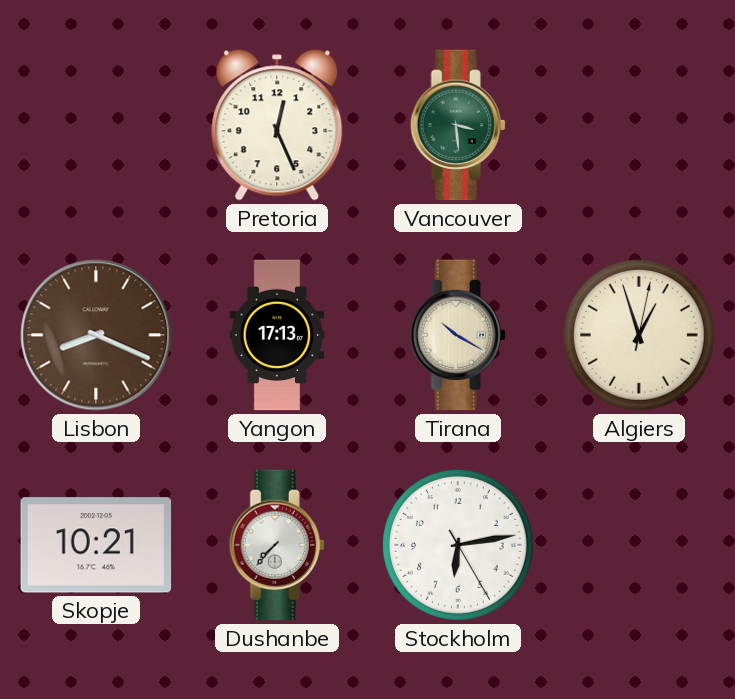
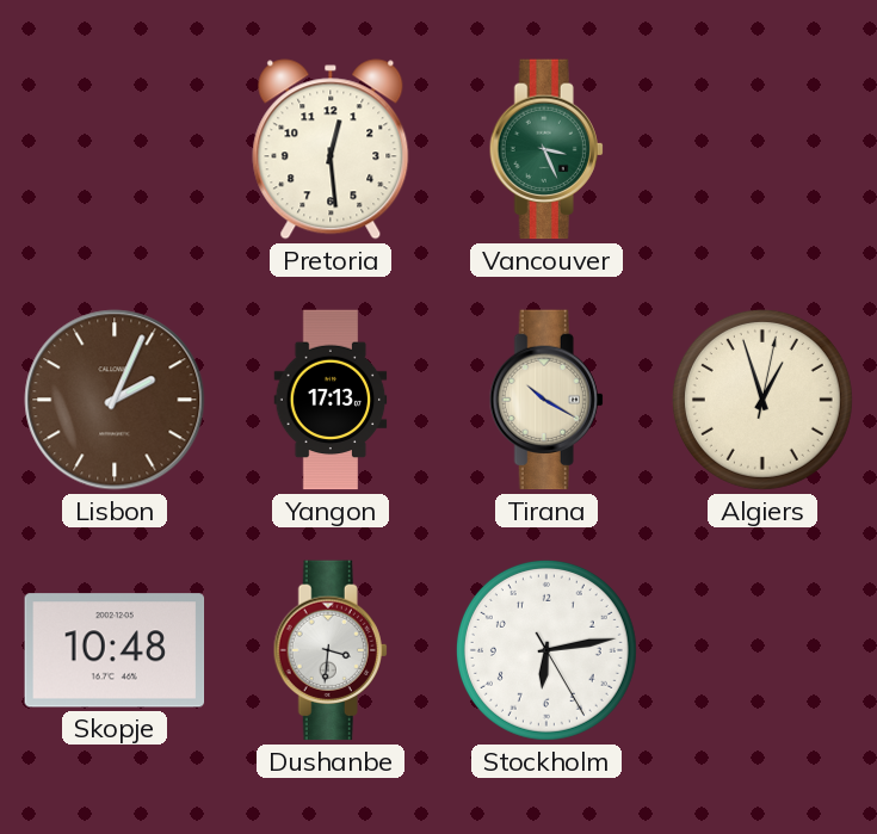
Pretoria: 12:26 -> 12:29 (331, 149)
Vancouver: 3:29 -> 3:26 (546, 149)
Lisbon: 8:19 -> 2:04 (115, 400)
Skopje: 10:21 -> 10:48 (115, 650)
Dushanbe: 7:37 -> 3:31 (331, 650)
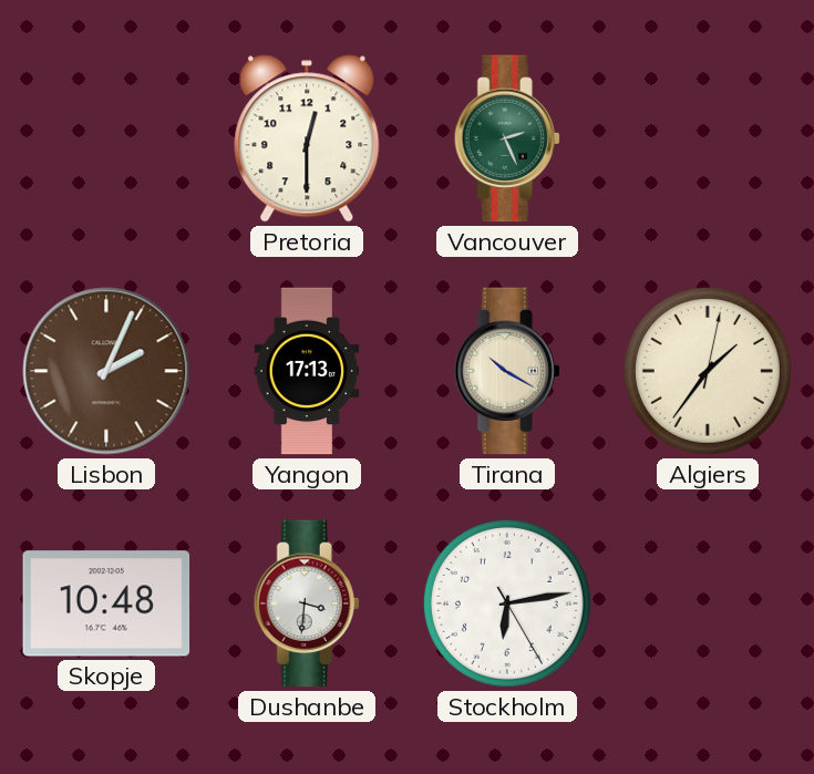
Pretoria: 12:29 -> 12:30 (307, 138)
Vancouver: 3:26 -> 2:26 (507, 138)
Algiers: 12:57 -> 1:36 (708, 371)
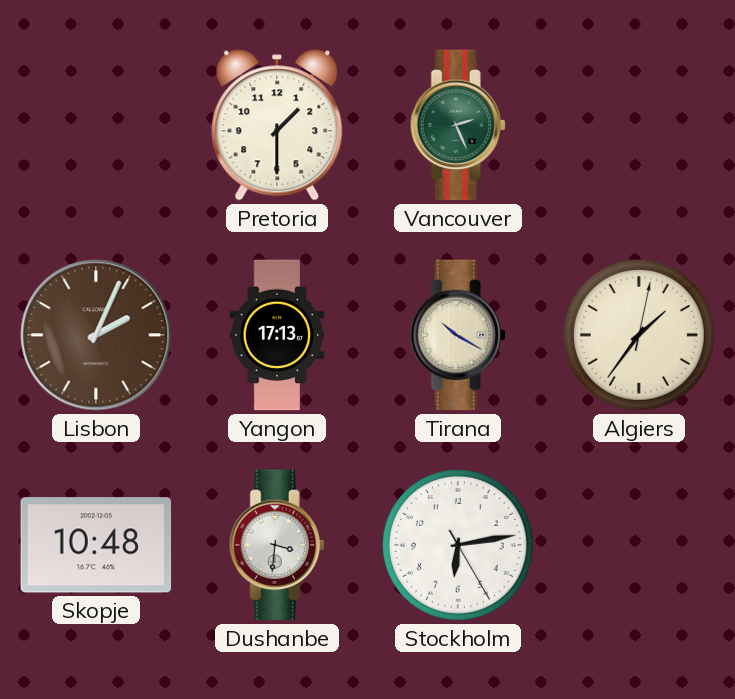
Pretoria: 12:30 -> 1:30 (277, 125)
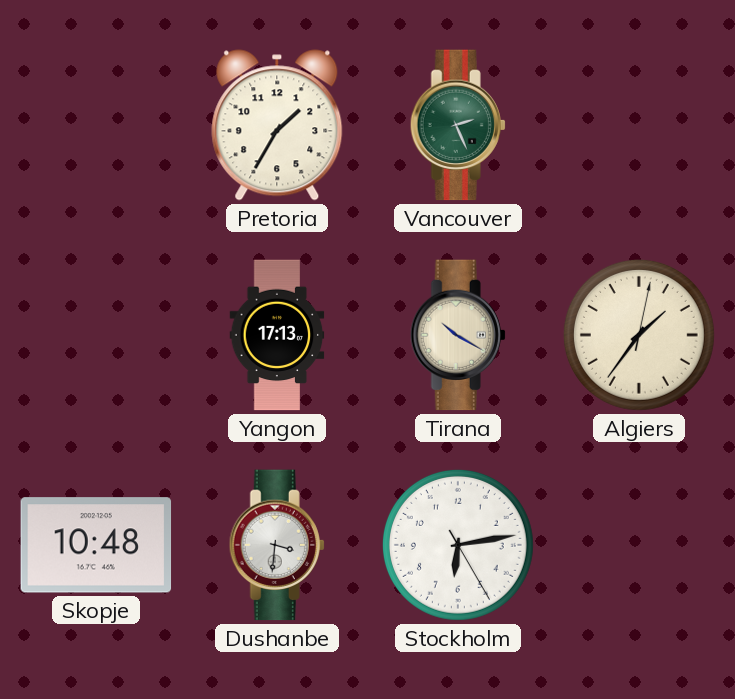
Pretoria: 1:30 -> 1:35 (277, 125)
Lisbon: 2:04 -> none (96, 335)
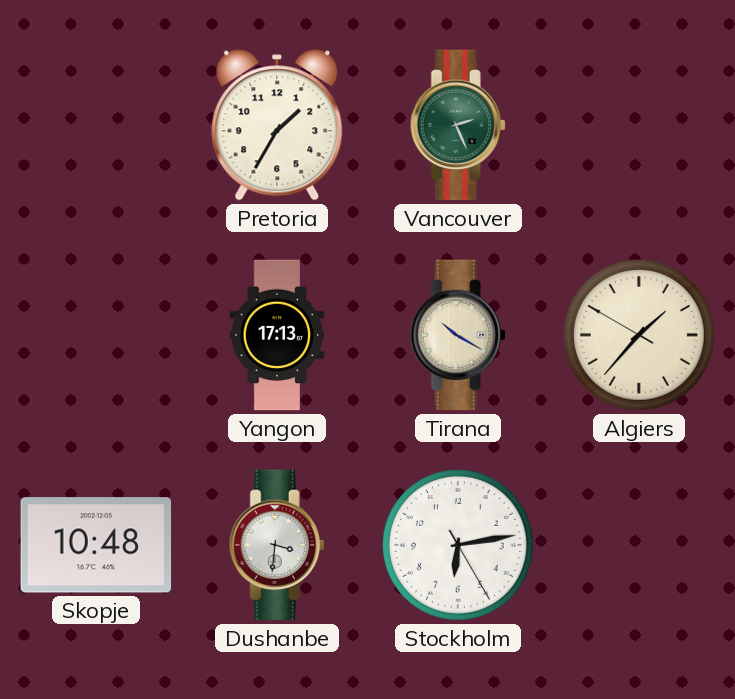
Algiers: 1:36:02 -> 1:36:50 (639, 335)
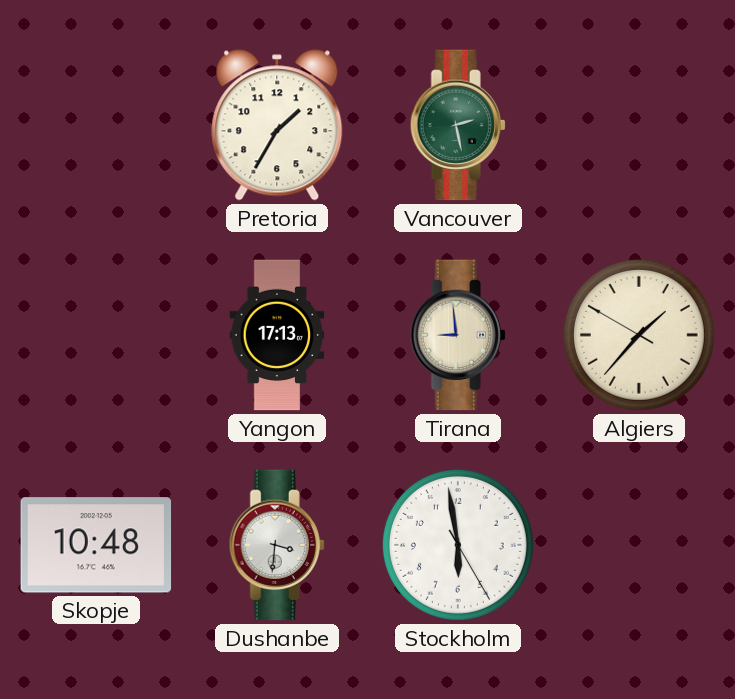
Vancouver: 2:26 -> 2:28 (458, 125)
Tirana: 10:20 -> 8:59 (458, 335)
Stockholm: 6:13 -> 5:58 (458, 545)
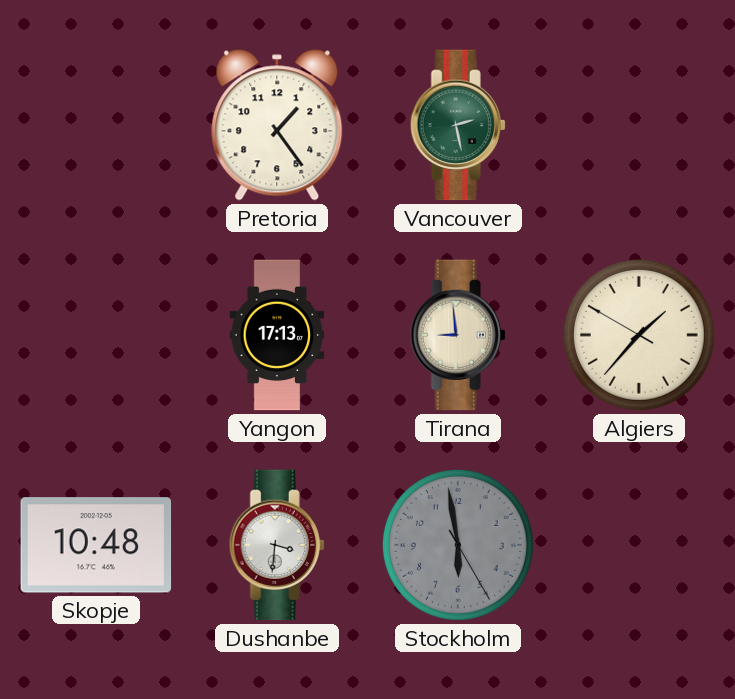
Pretoria: 1:35 -> 1:24 (277, 125)
Stockholm dial: white -> grey (458, 545)
